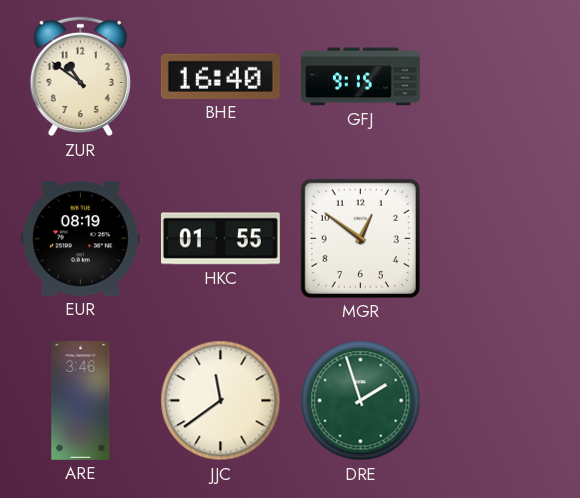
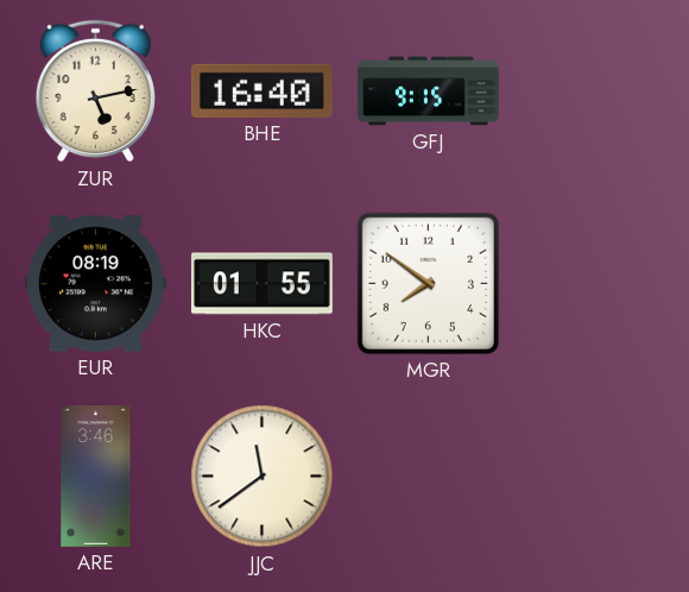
ZUR: 10:51 -> 5:13 (95, 92)
MGR: 12:51 -> 7:51 (428, 283)
DRE: 1:57 -> none (361, 401)
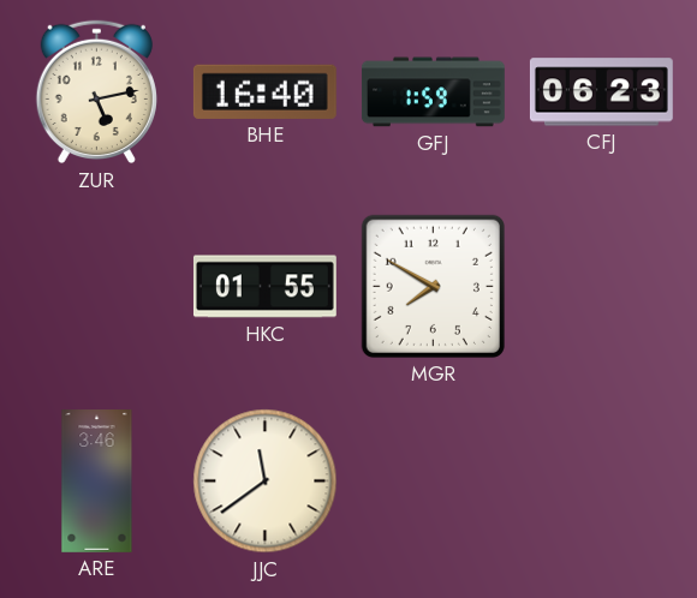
GFJ: 9:15 -> 1:59 (434, 92)
CFJ: none -> 06:23 (601, 92)
EUR: 08:19 -> none (95, 284)
MGR: 7:51 -> 7:50 (433, 286)
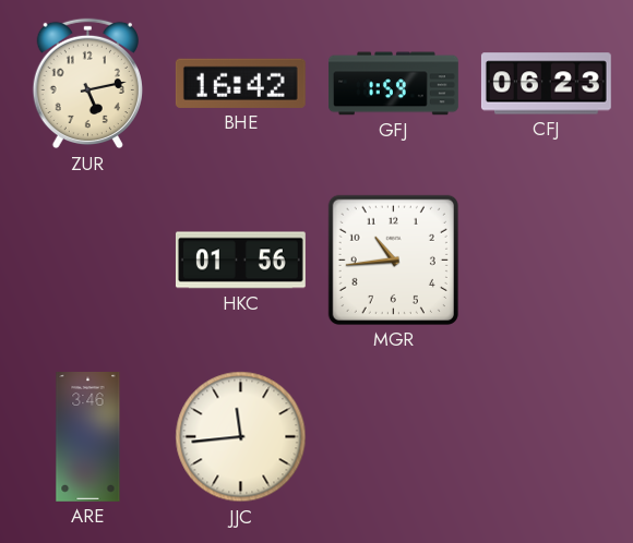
BHE: 16:40 -> 16:42 (240, 83)
HKC: 01:55 -> 01:56 (240, 261)
MGR: 7:50 -> 10:44 (393, 260)
JJC: 11:39 -> 11:44 (241, 437)
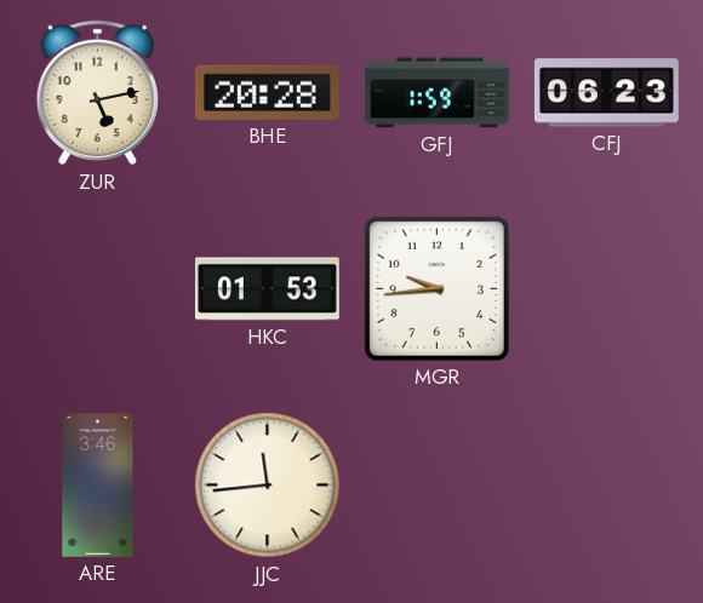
BHE: 16:42 -> 20:28 (267, 92)
HKC: 01:56 -> 01:53 (267, 289)
MGR: 10:44 -> 9:44 (436, 288)
